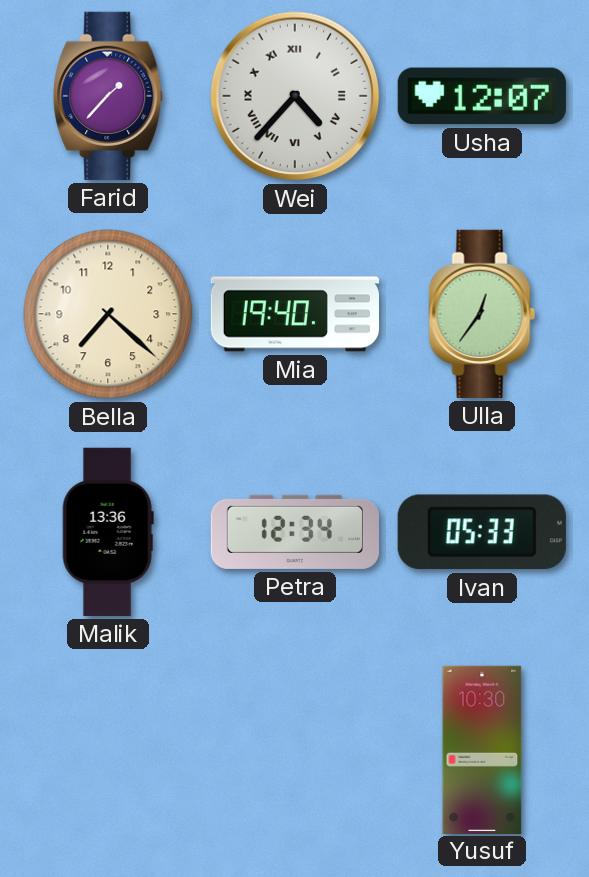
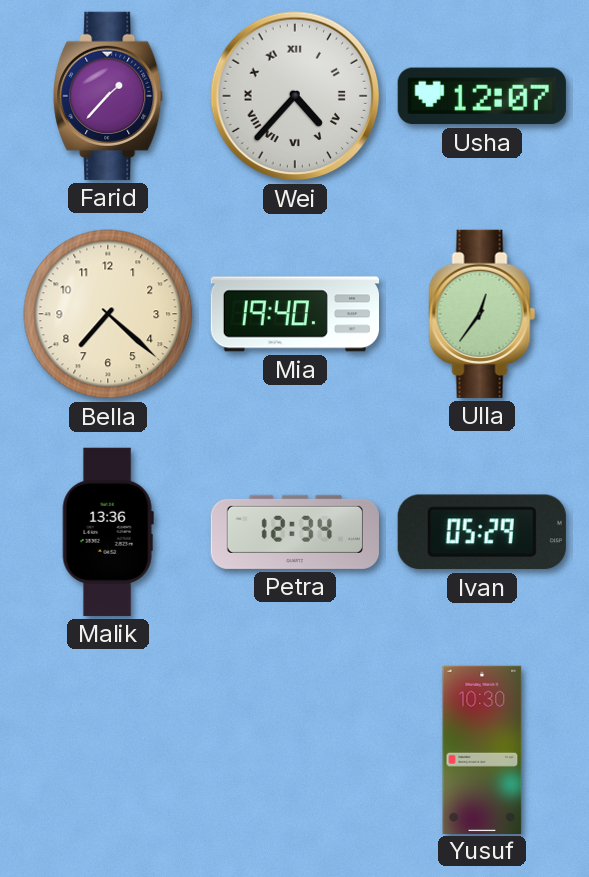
Ivan: 05:33 -> 05:29 (482, 532)
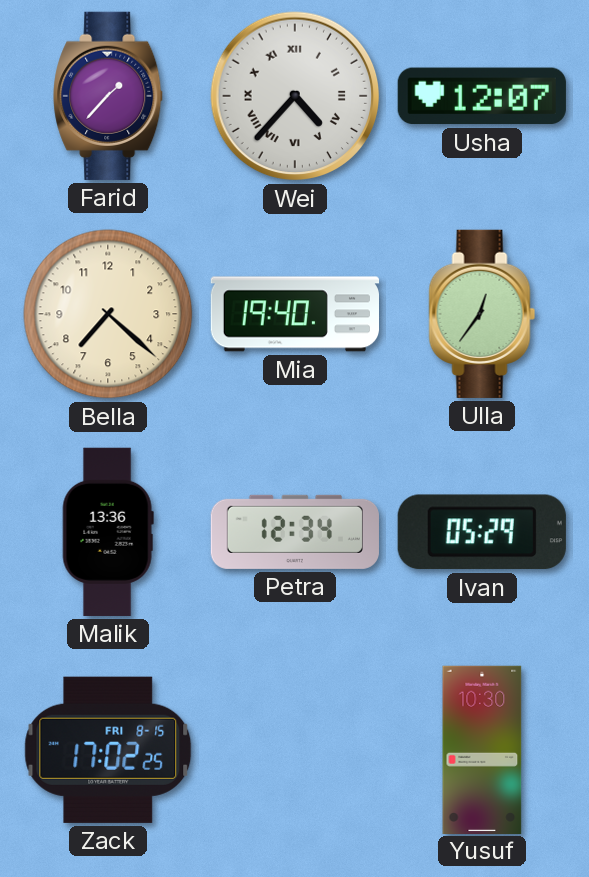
Zack: none -> 17:02 (108, 750)
